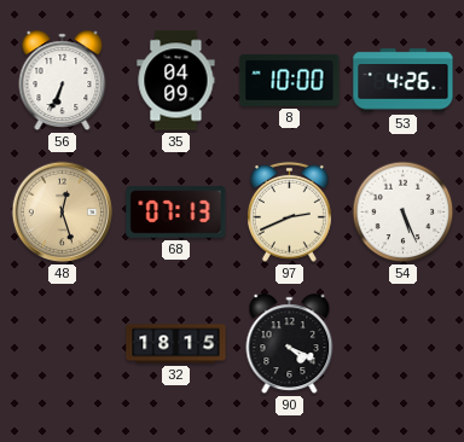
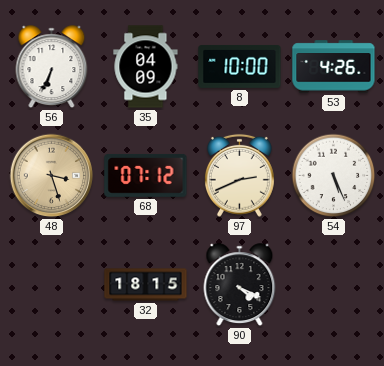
48: 12:27 -> 3:27 (52, 176)
68: 07:13 -> 07:12 (146, 175)
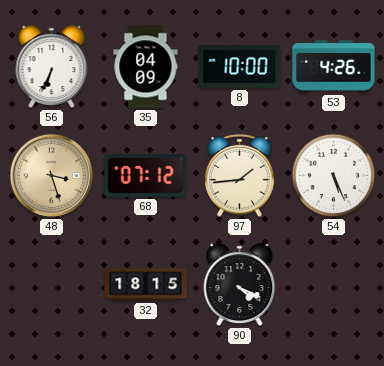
97: 2:41 -> 1:44 (239, 175)
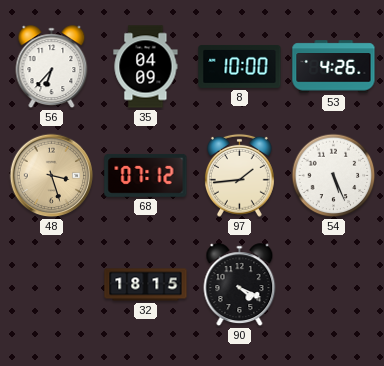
56: 6:34 -> 6:37 (52, 67)
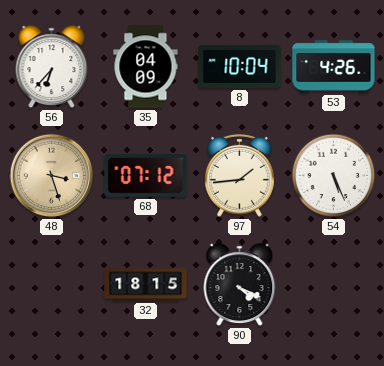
8: 10:00 -> 10:04 (240, 66)
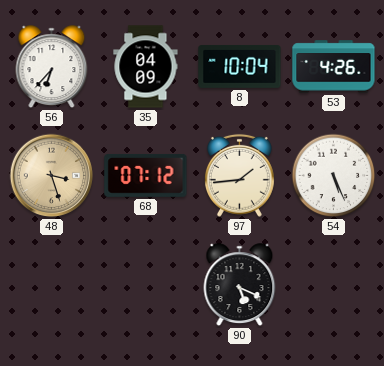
32: 18:15 -> none (146, 285)
90: 4:19 -> 5:19 (240, 285)
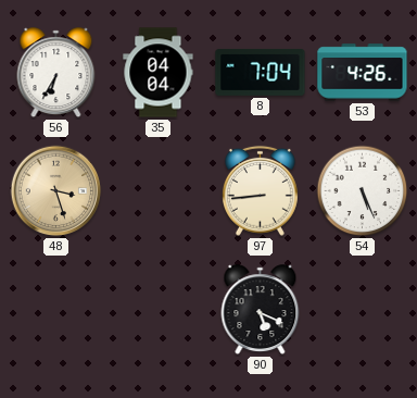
56: 6:37 -> 6:35 (56, 73)
35: 04:09 -> 04:04 (159, 73)
8: 10:04 -> 7:04 (261, 72)
68: 07:12 -> none (146, 175)
97: 1:44 -> 8:44 (260, 190)
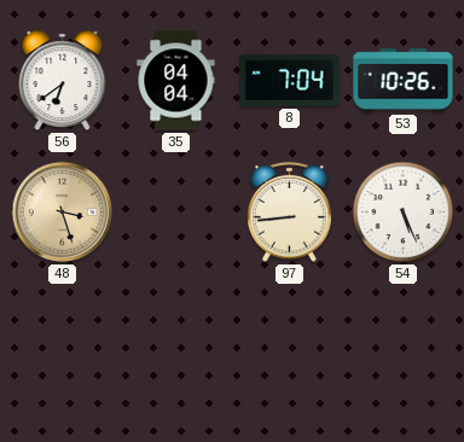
56: 6:35 -> 6:39 (63, 81)
53: 4:26 -> 10:26 (404, 81)
90: 5:19 -> none (261, 310)
